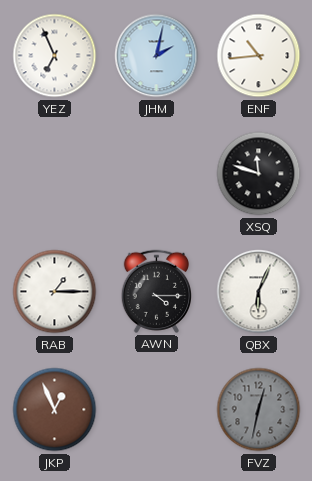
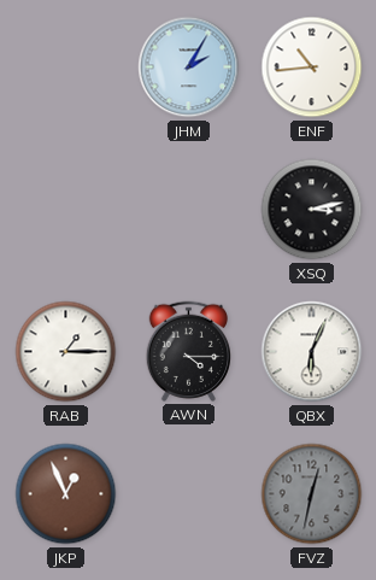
YEZ: 6:56 -> none (55, 56)
JHM: 2:02 -> 2:05 (189, 68)
XSQ: 11:48 -> 3:13 (312, 210)
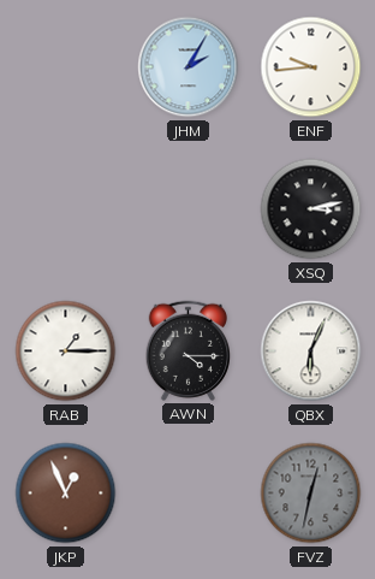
ENF: 10:44 -> 9:44 (311, 67)
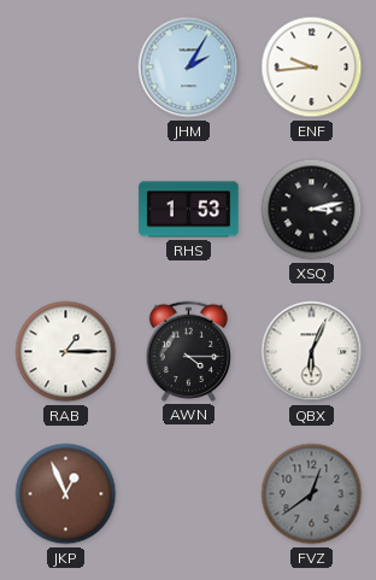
RHS: none -> 1:53 (189, 210)
FVZ: 12:32 -> 12:39 (312, 494)
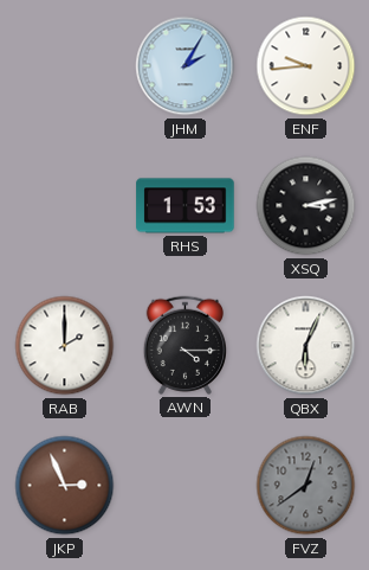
RAB: 1:15 -> 2:00 (65, 346)
JKP: 12:56 -> 2:56 (65, 486)
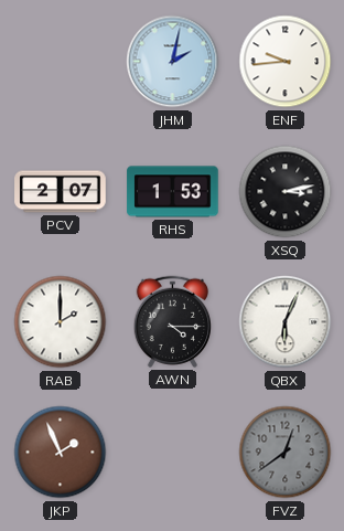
JHM: 2:05 -> 2:02 (173, 62)
PCV: none -> 2:07 (61, 192)
JKP: 2:56 -> 1:56 (61, 453)
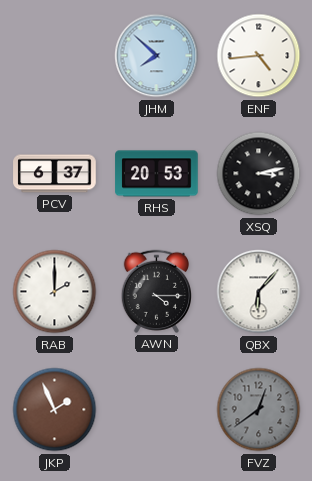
JHM: 2:02 -> 7:52 (157, 56)
ENF: 9:44 -> 4:44 (259, 56)
PCV: 2:07 -> 6:37 (55, 174)
RHS: 1:53 -> 20:53 (157, 174)
QBX: 6:04 -> 6:07 (259, 292)
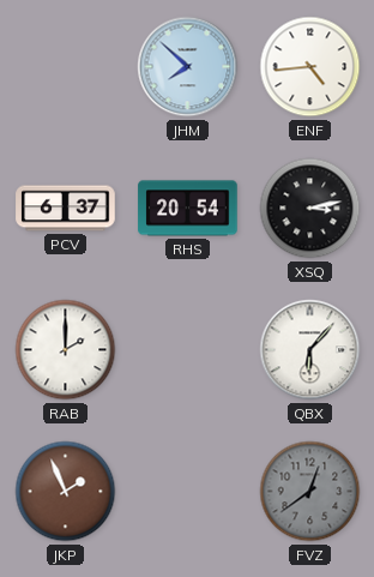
RHS: 20:53 -> 20:54 (188, 209)
AWN: 4:15 -> none (156, 291)
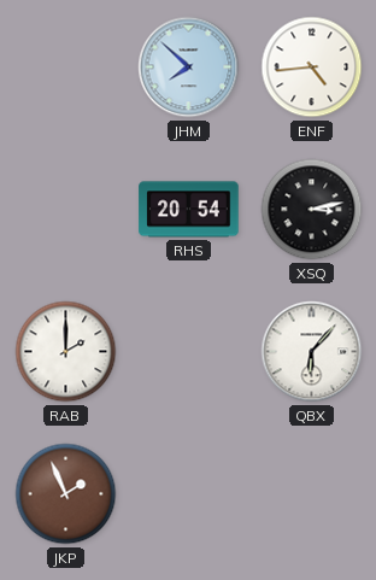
PCV: 6:37 -> none (66, 209)
FVZ: 12:39 -> none (310, 492)
